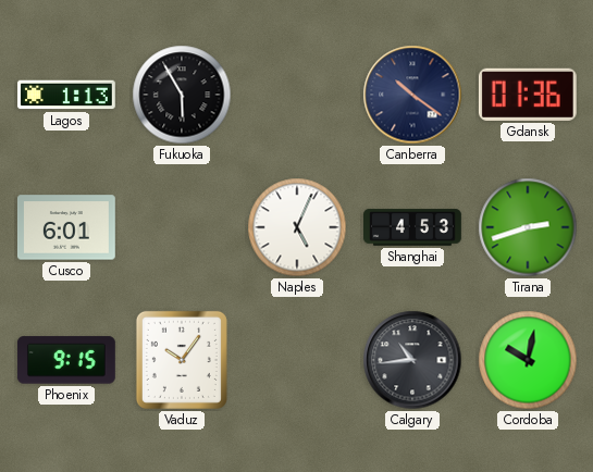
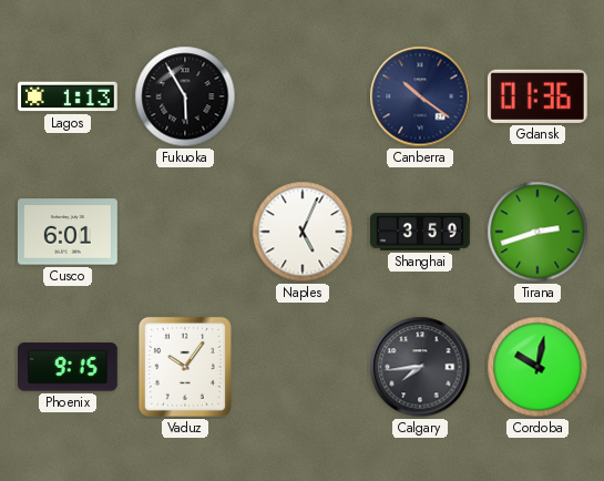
Shanghai: 4:53 -> 3:59 (421, 232)
Calgary: 10:44 -> 7:44 (420, 367)
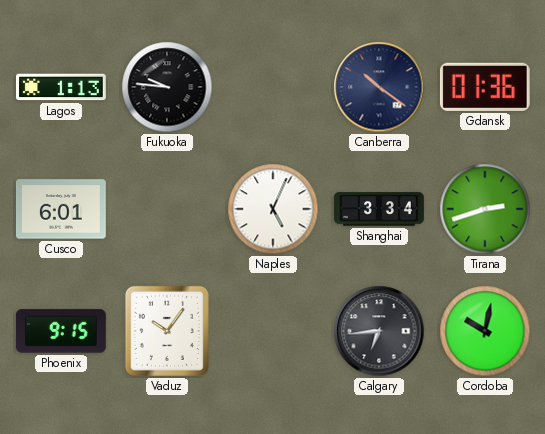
Fukuoka: 5:55 -> 9:46 (167, 87)
Shanghai: 3:59 -> 3:34 (380, 209)
Calgary: 7:44 -> 6:44 (379, 331)
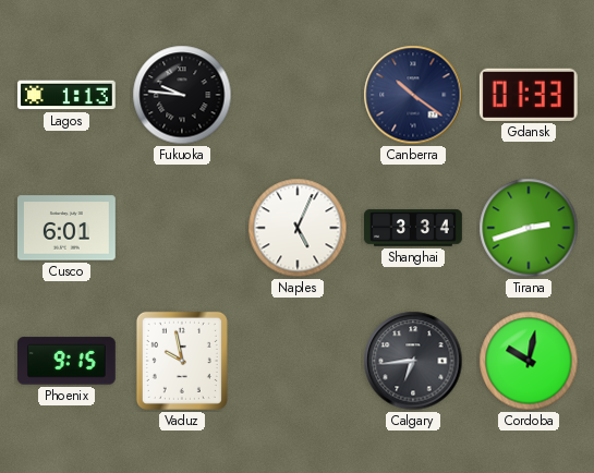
Gdansk: 01:36 -> 01:33 (529, 95)
Vaduz: 10:06 -> 9:58 (182, 361)
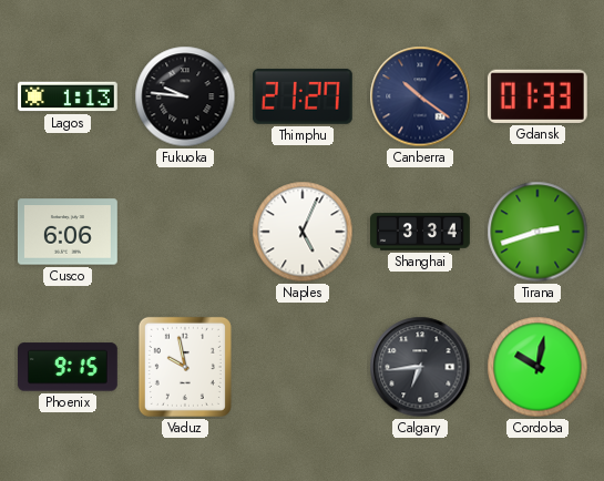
Thimphu: none -> 21:27 (303, 96)
Cusco: 6:01 -> 6:06 (68, 232)
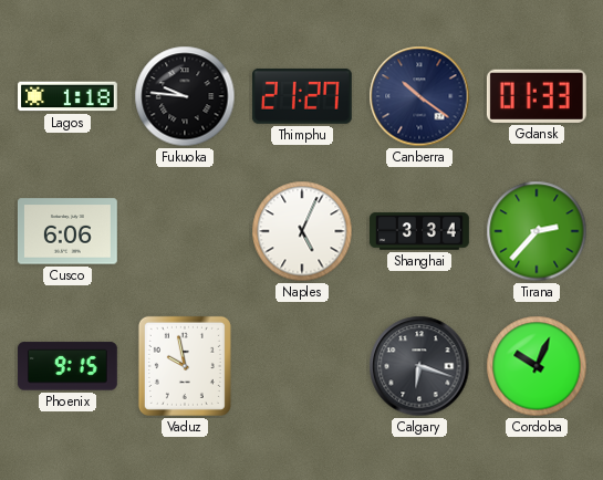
Lagos: 1:13 -> 1:18 (69, 96)
Tirana: 2:42 -> 2:37 (537, 231)
Calgary: 6:44 -> 6:18 (419, 366)
Cordoba: 10:02 -> 10:04 (537, 366)
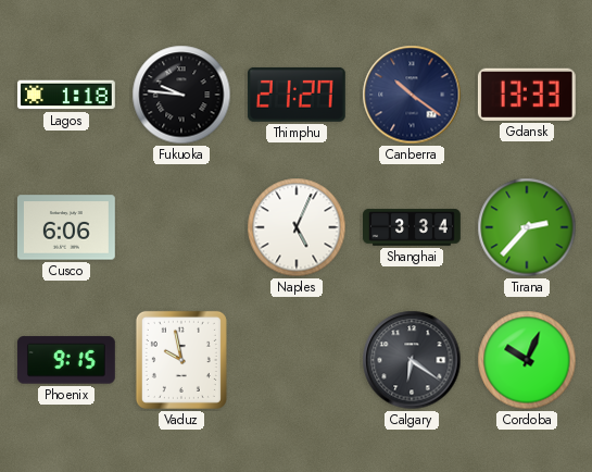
Gdansk: 01:33 -> 13:33 (527, 95)
Calgary: 6:18 -> 6:21 (412, 360)
